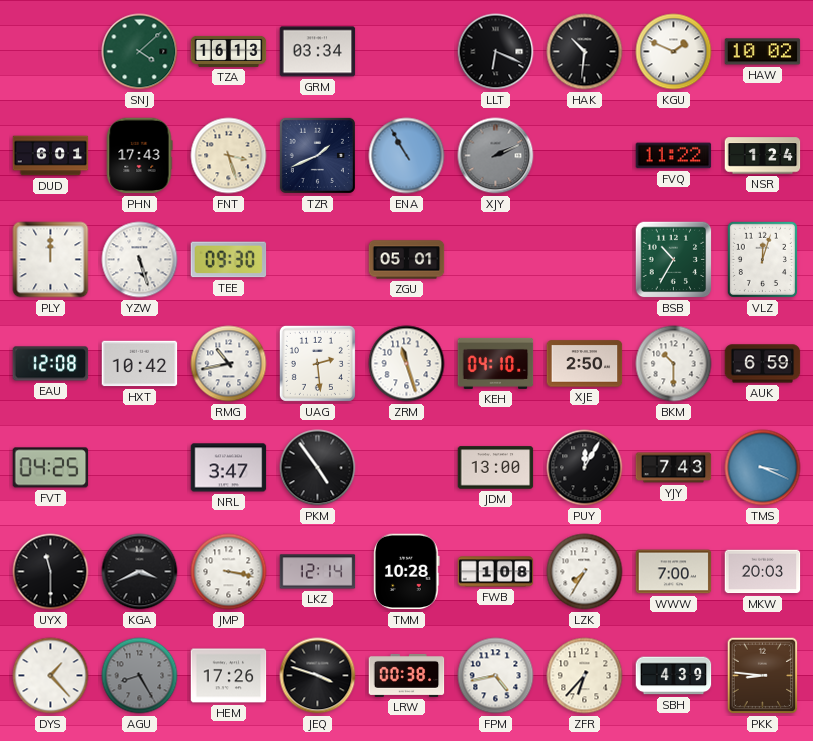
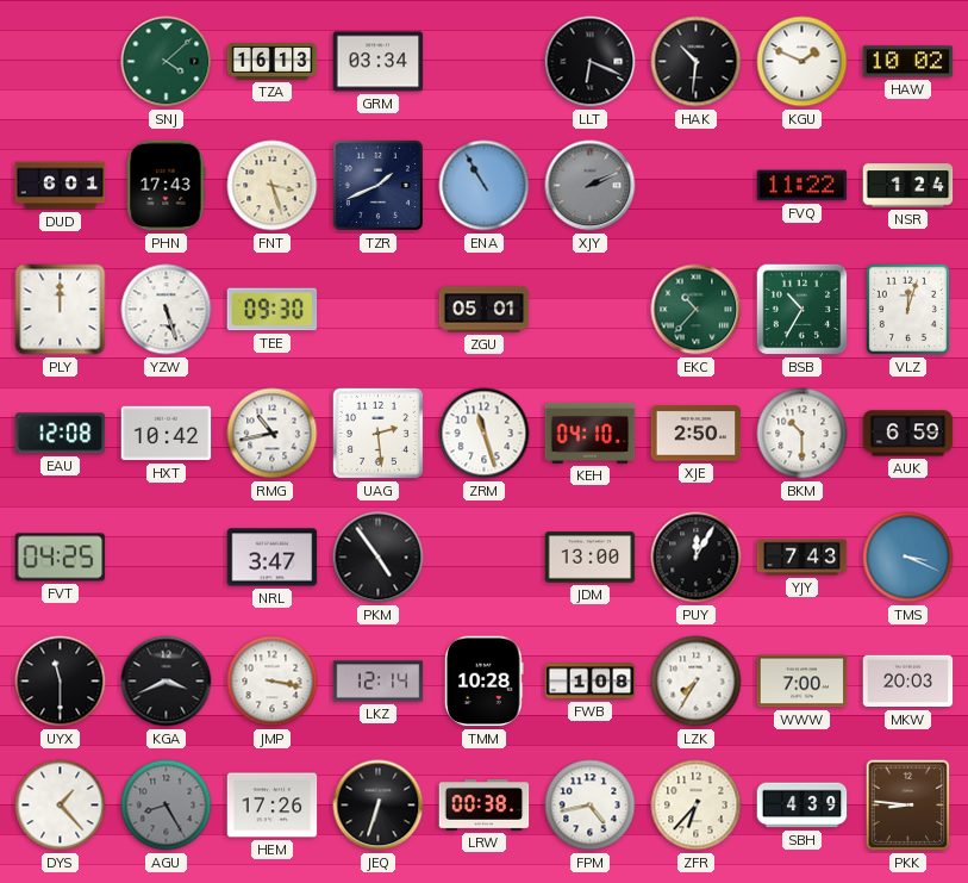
EKC: none -> 10:37 (697, 310)
JEQ: 3:48 -> 6:33 (379, 806)
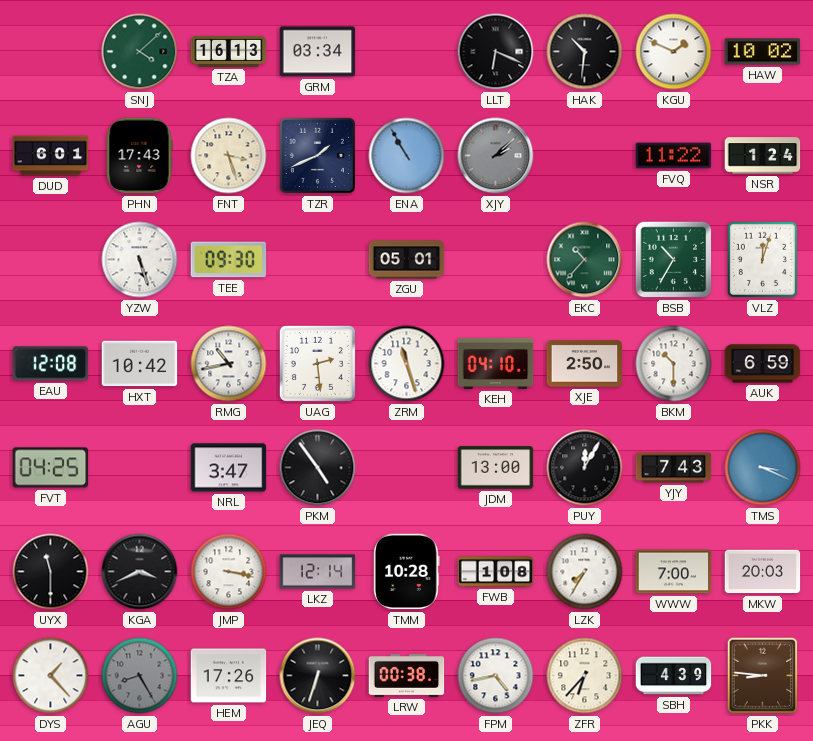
XJY: 2:11 -> 2:08 (496, 156)
PLY: 12:00 -> none (61, 310)
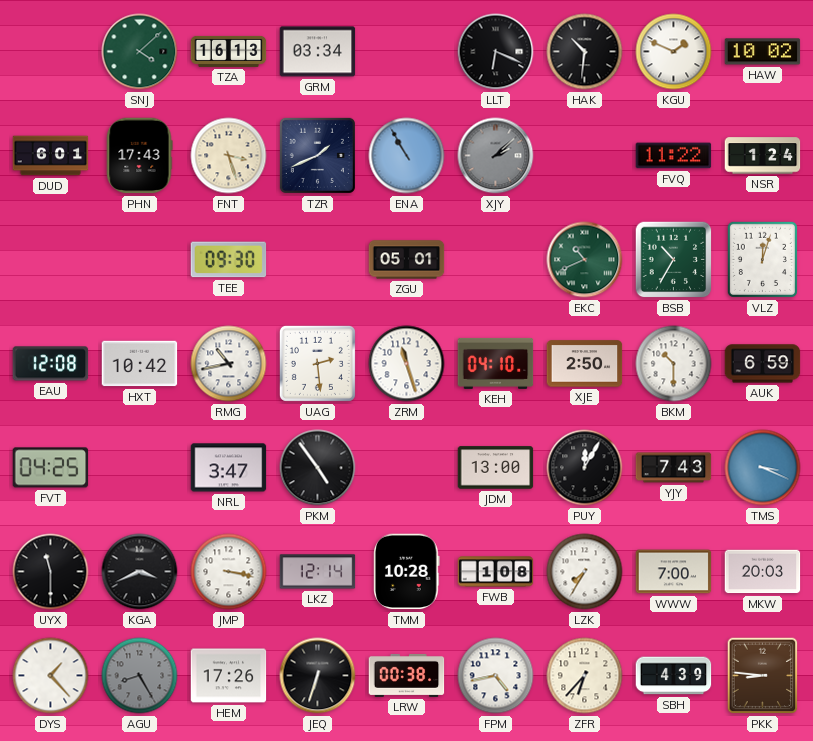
YZW: 5:27 -> none (140, 260)
EKC: 10:37 -> 10:41 (585, 260)
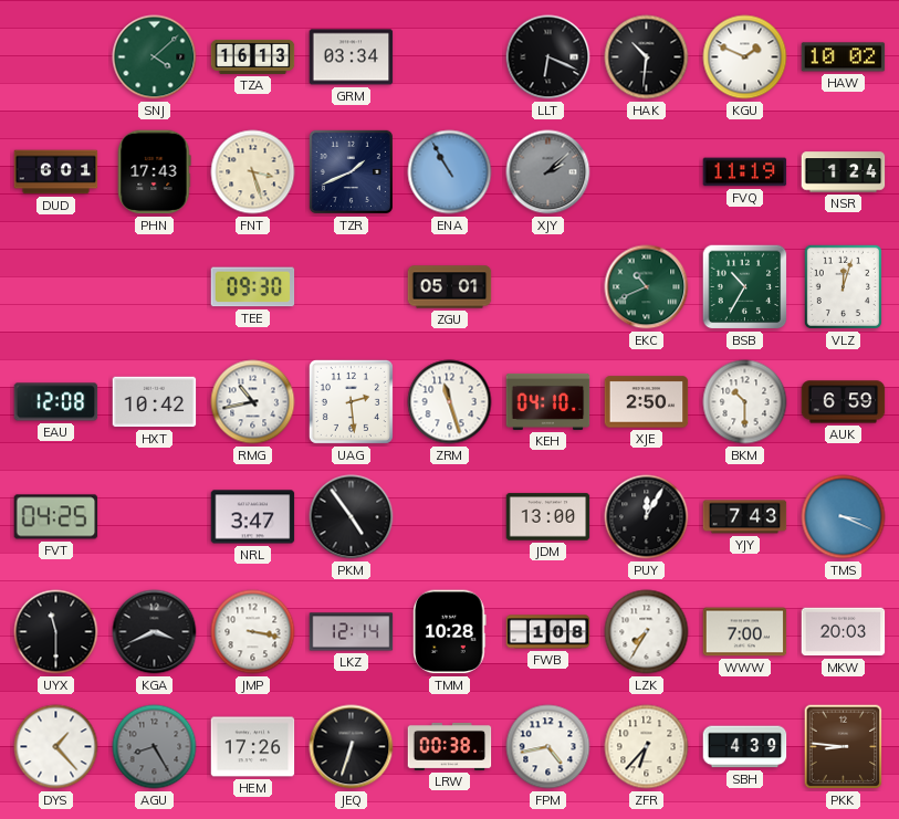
FVQ: 11:22 -> 11:19 (745, 172)
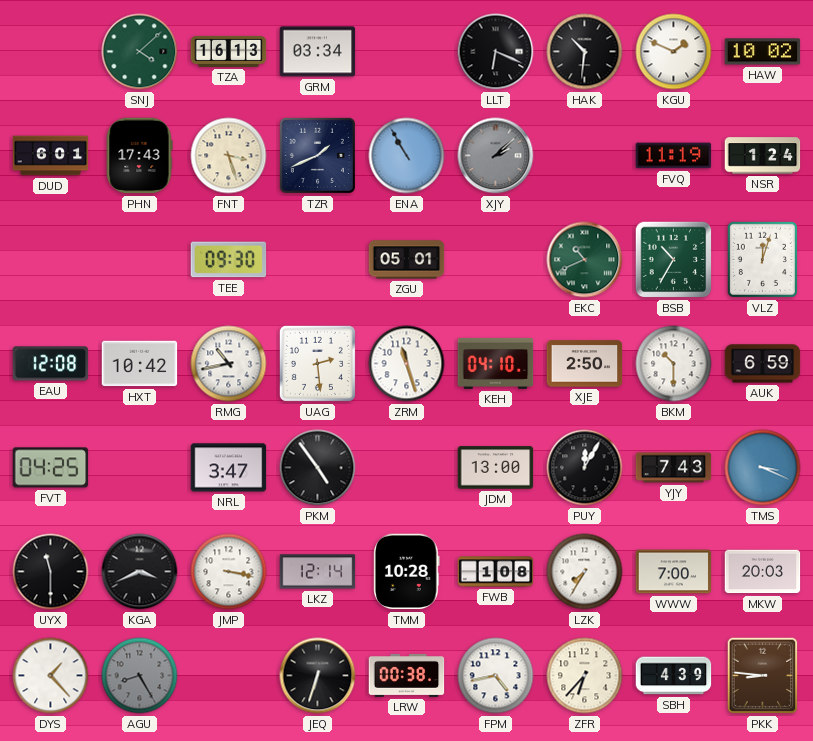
HEM: 17:26 -> none (253, 747)
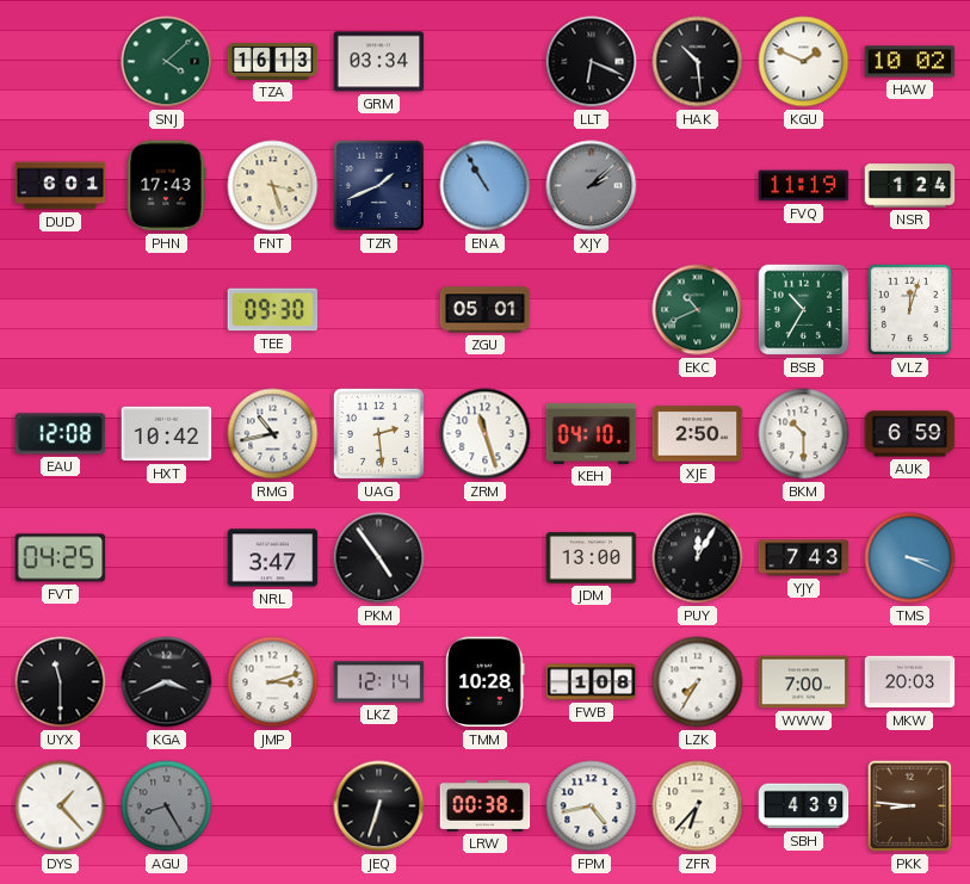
HAK: 10:31 -> 10:29 (698, 62)
JMP: 3:17 -> 3:12 (273, 682)
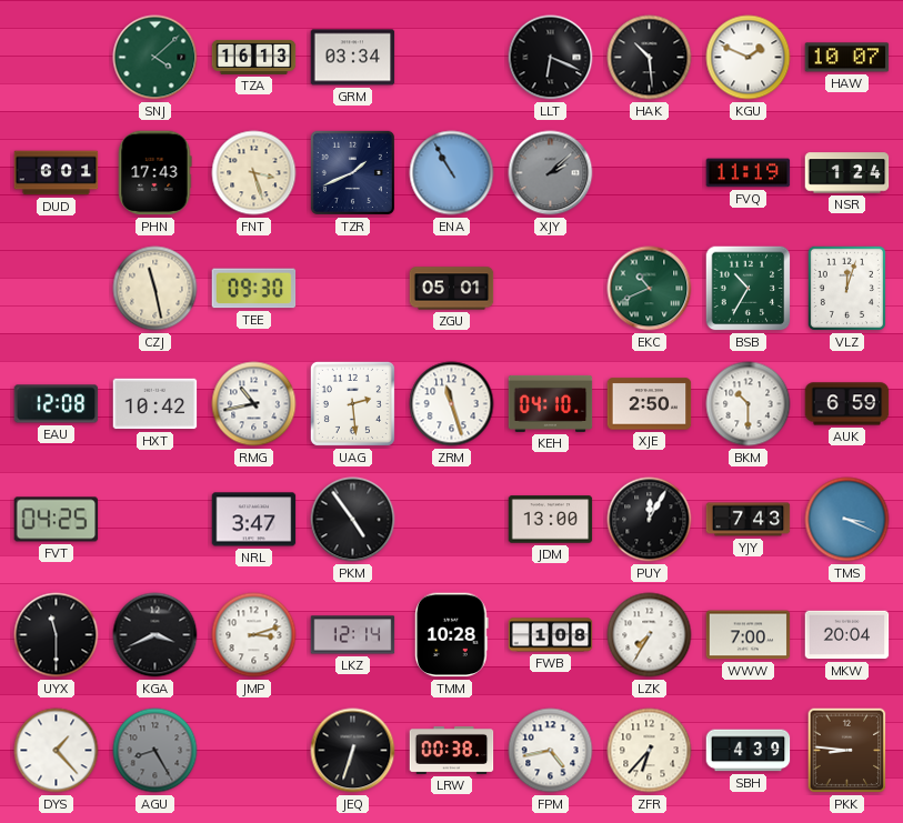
HAW: 10:02 -> 10:07 (847, 58)
CZJ: none -> 11:28 (155, 289)
MKW: 20:03 -> 20:04 (847, 635)
